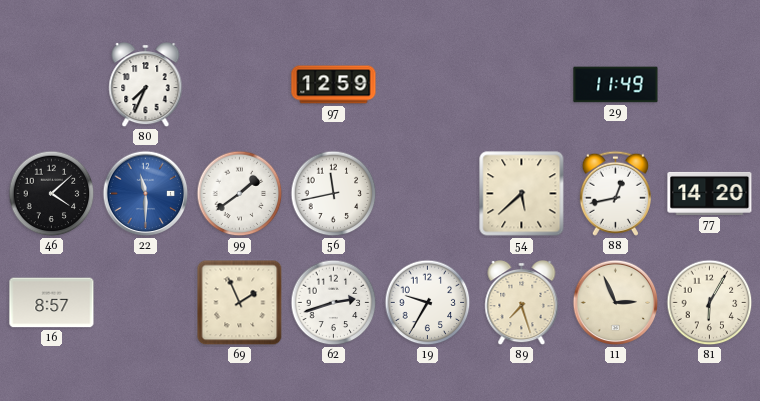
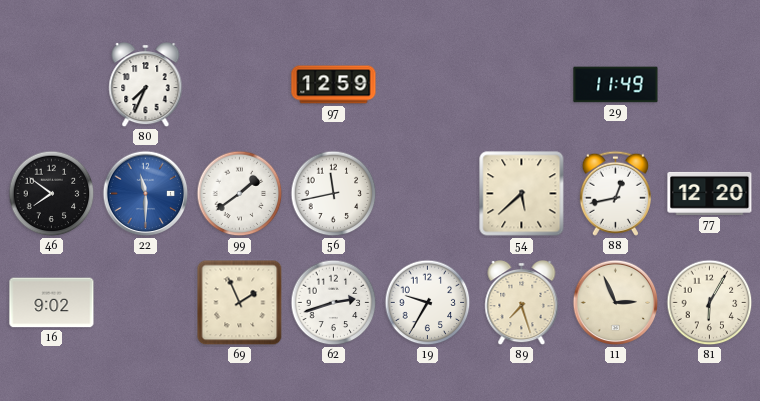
46: 4:08 -> 7:51 (52, 194)
77: 14:20 -> 12:20 (710, 193)
16: 8:57 -> 9:02 (52, 303)
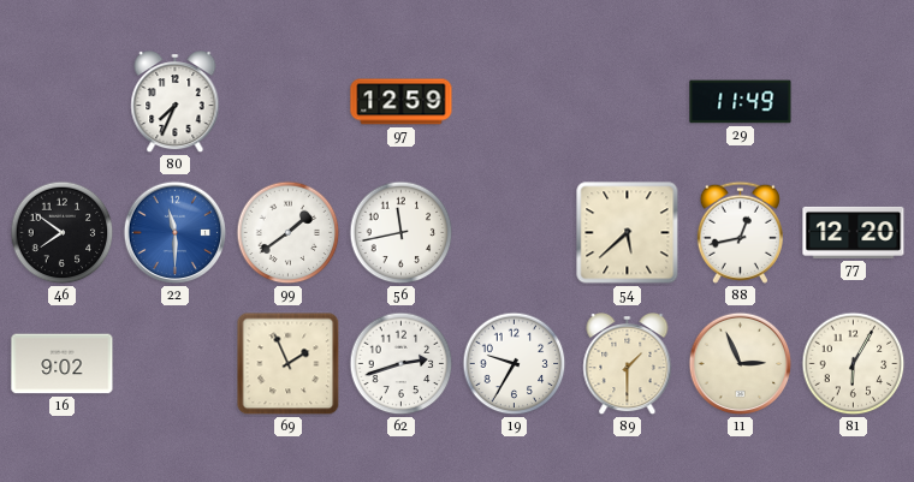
89: 7:27 -> 1:30 (628, 364)
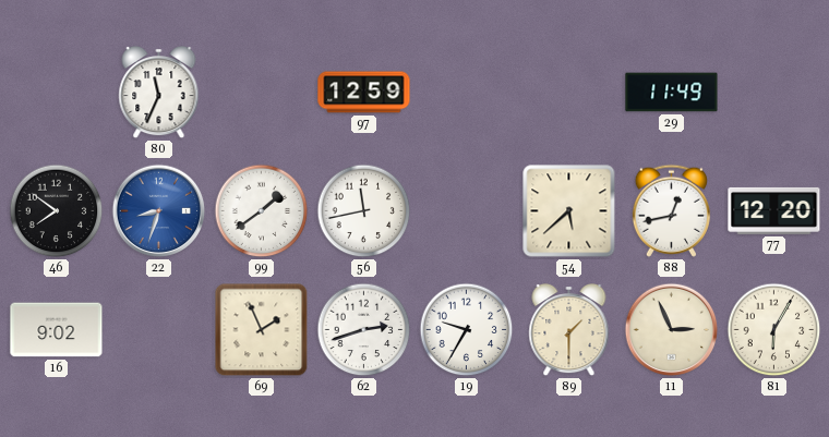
80: 7:34 -> 11:34 (159, 93)
22: 11:30 -> 8:33 (159, 211)
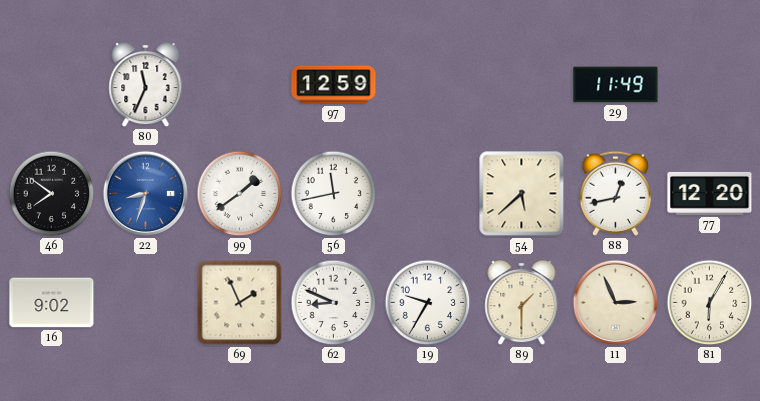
62: 2:42 -> 8:49 (334, 303)
